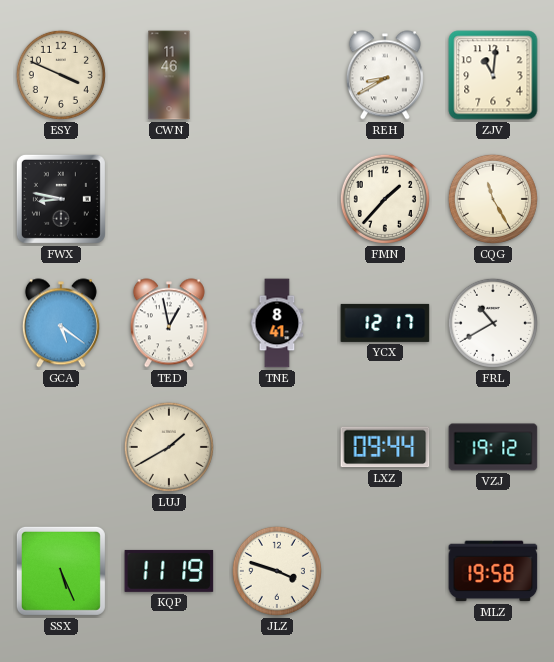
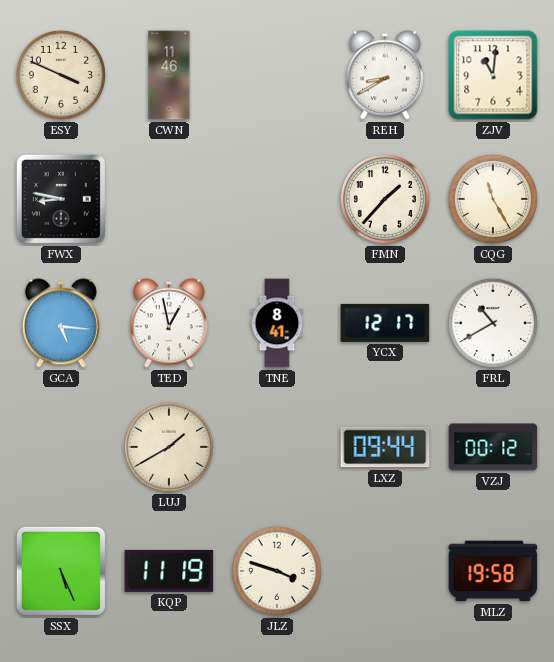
GCA: 5:21 -> 5:16 (61, 323)
VZJ: 19:12 -> 00:12 (493, 447)
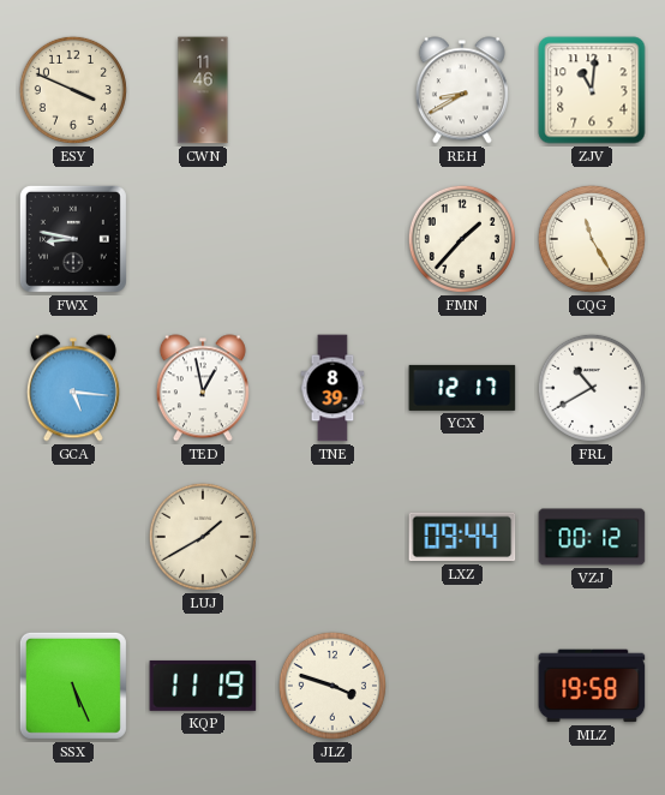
TNE: 8:41 -> 8:39 (332, 388)
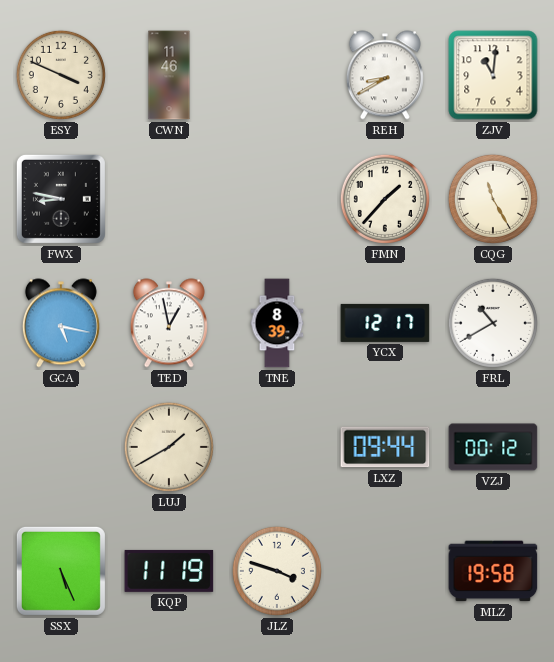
GCA: 5:16 -> 5:17 (61, 323)
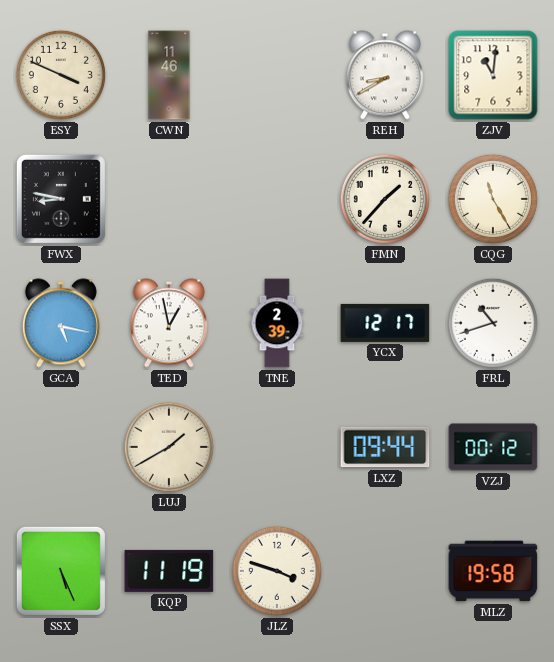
TNE: 8:39 -> 2:39 (277, 323)
FRL: 10:40 -> 10:42 (493, 323)
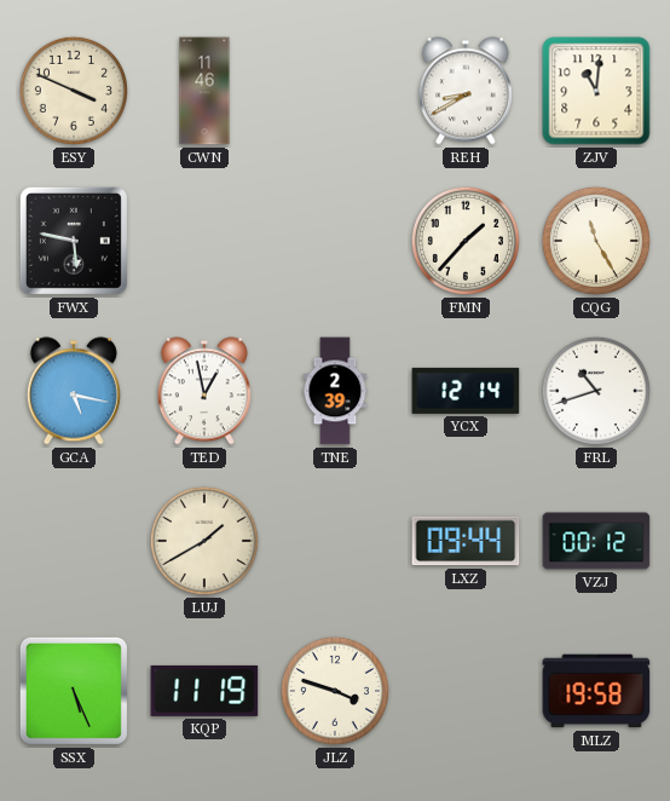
FWX: 8:47 -> 5:47 (74, 241)
YCX: 12:17 -> 12:14 (466, 391)
